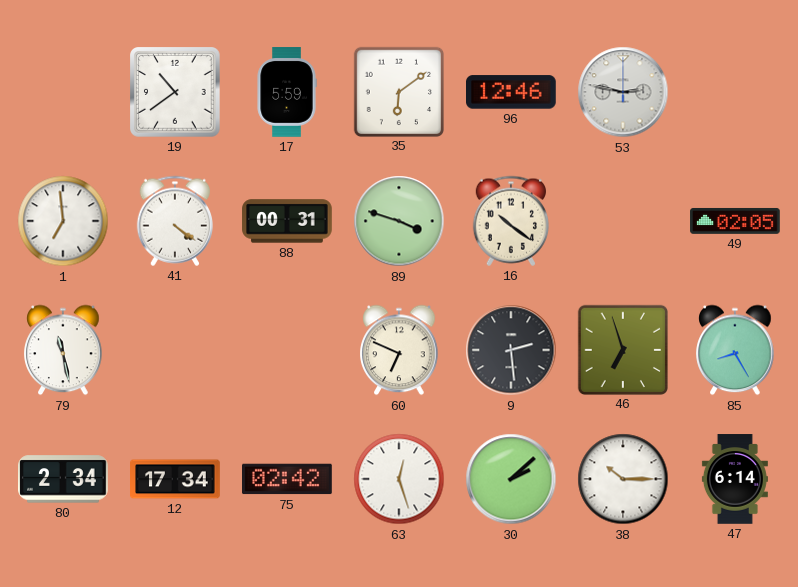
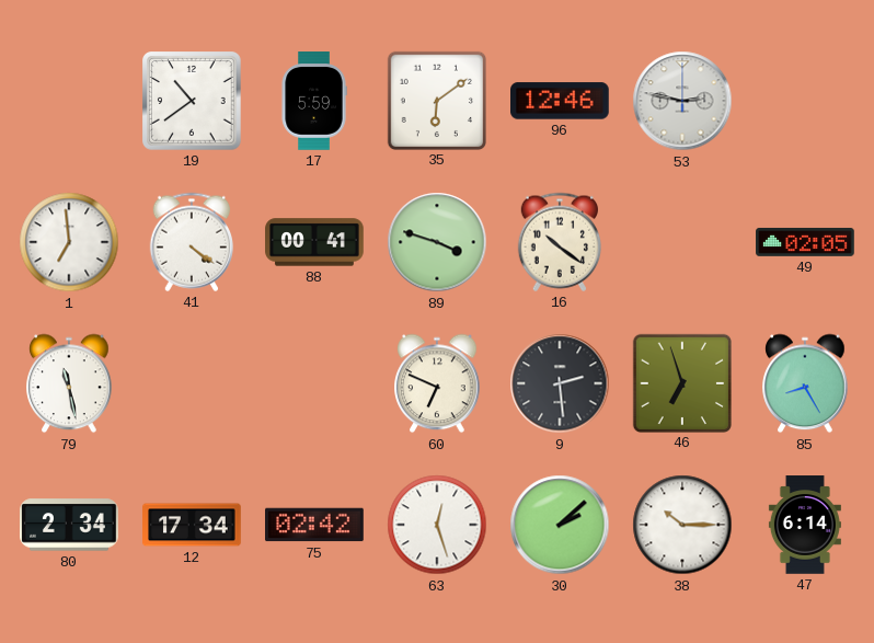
88: 00:31 -> 00:41 (314, 242)
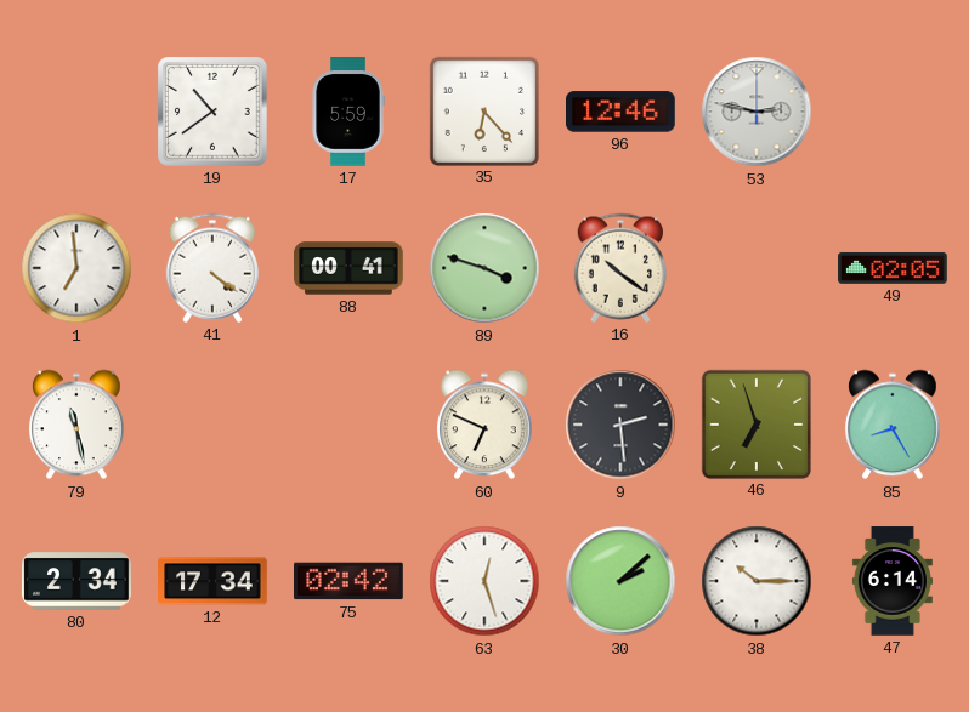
35: 6:09 -> 6:23 (483, 110)
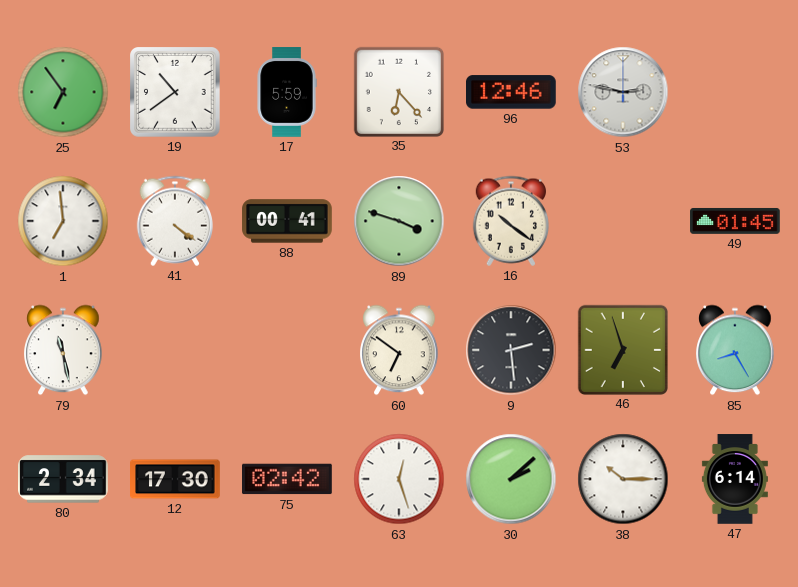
25: none -> 6:54 (63, 92)
49: 02:05 -> 01:45 (735, 221)
60: 6:49 -> 6:51 (399, 350)
12: 17:34 -> 17:30 (175, 479)
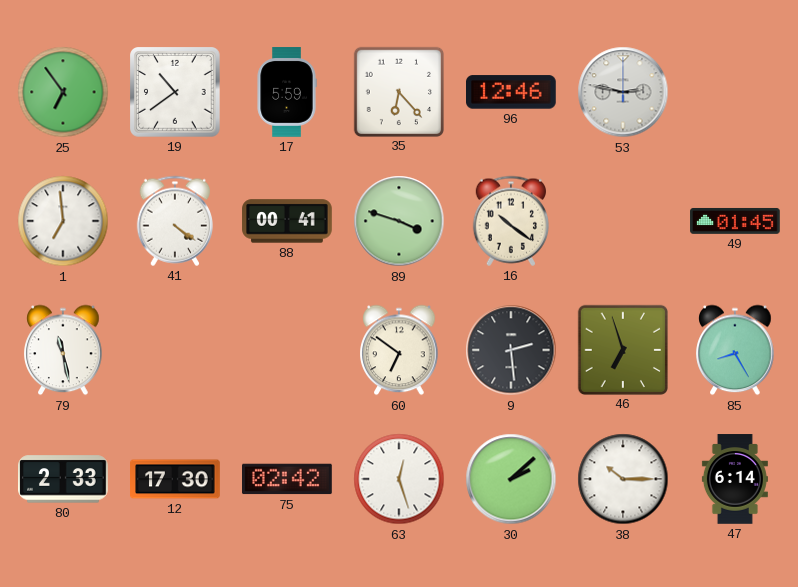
80: 2:34 -> 2:33 (64, 479)
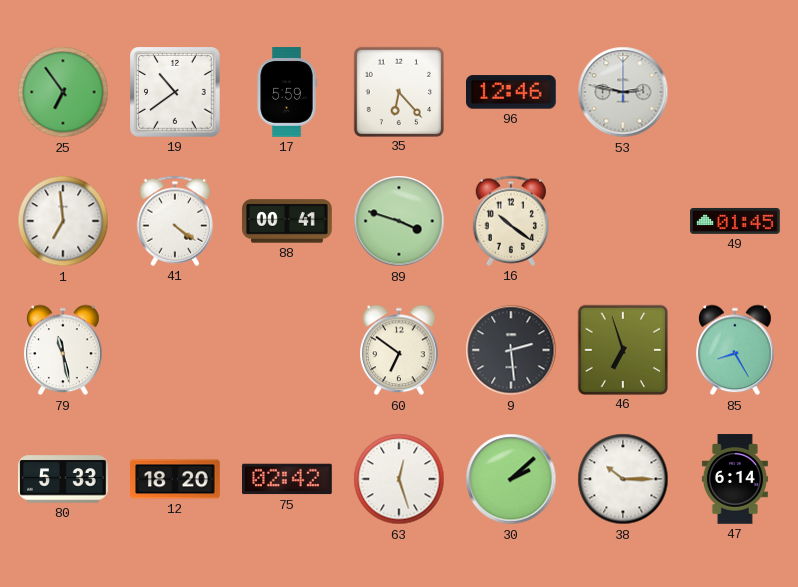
80: 2:33 -> 5:33 (64, 479)
12: 17:30 -> 18:20 (175, 479)
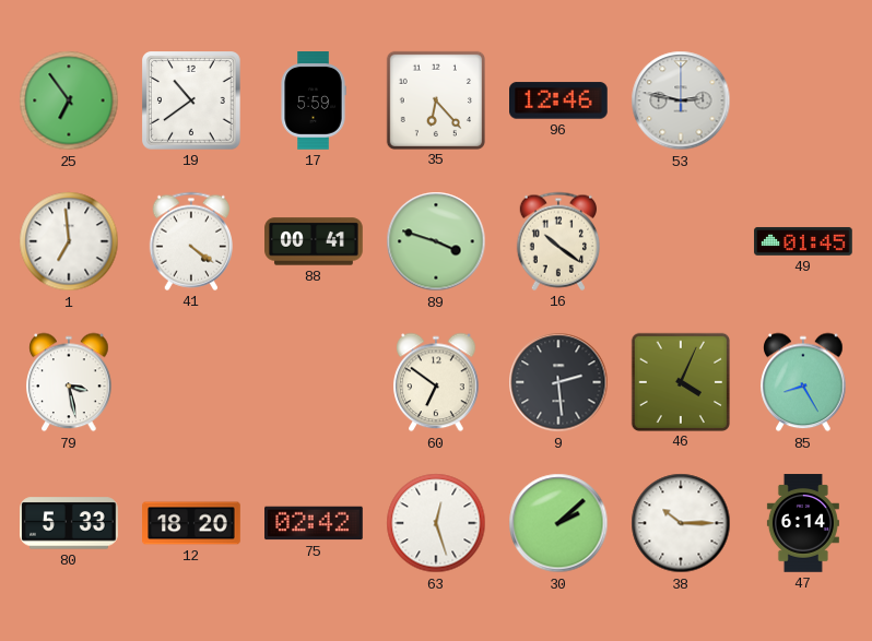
79: 11:28 -> 3:28 (69, 382)
46: 6:57 -> 4:04 (680, 381)
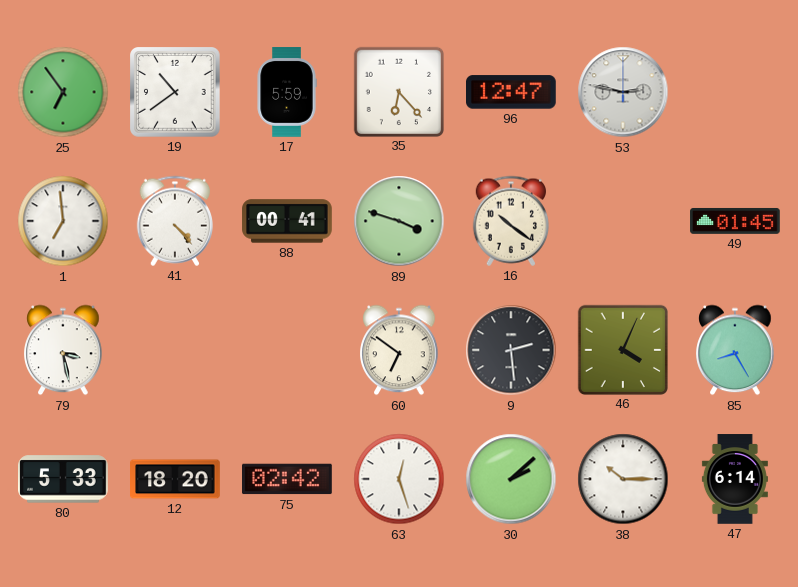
96: 12:46 -> 12:47 (512, 92)
41: 4:21 -> 4:23 (174, 221)
